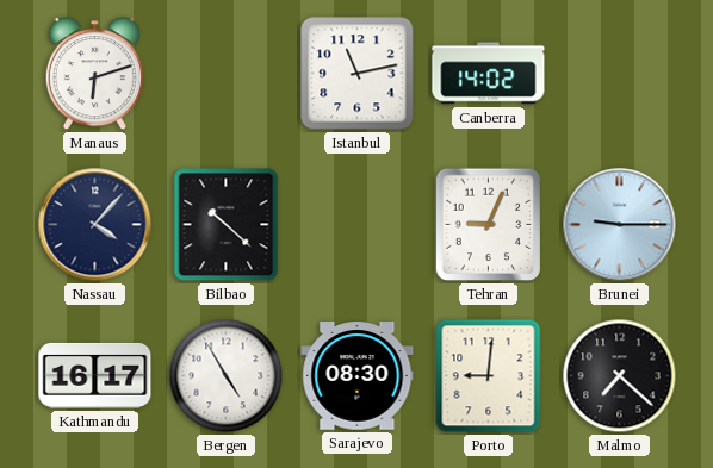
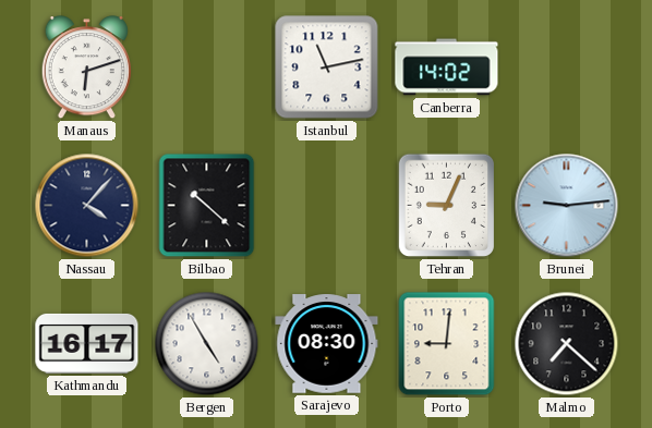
Brunei: 9:15 -> 9:14 (567, 206)
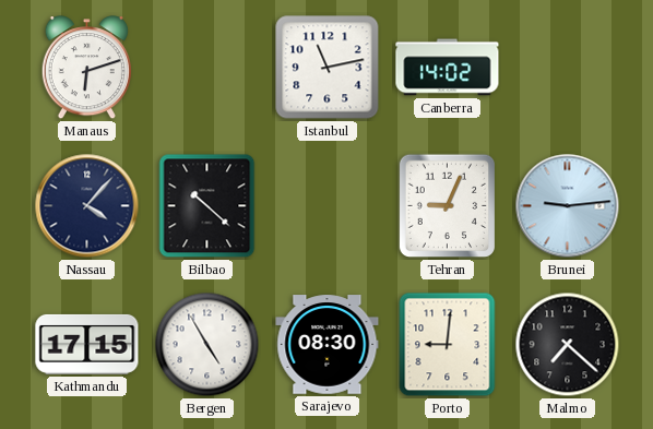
Kathmandu: 16:17 -> 17:15 (87, 344)
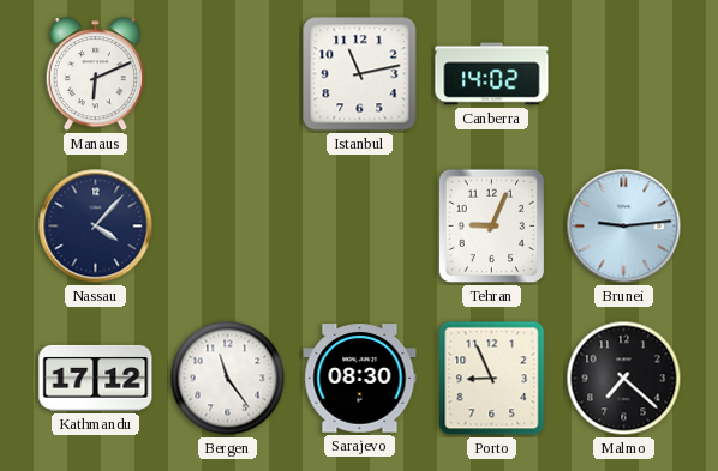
Manaus: 6:12 -> 6:11 (95, 74)
Bilbao: 10:22 -> none (207, 206)
Kathmandu: 17:15 -> 17:12 (96, 378)
Bergen: 4:55 -> 11:24 (228, 379)
Porto: 9:01 -> 8:56 (492, 379)
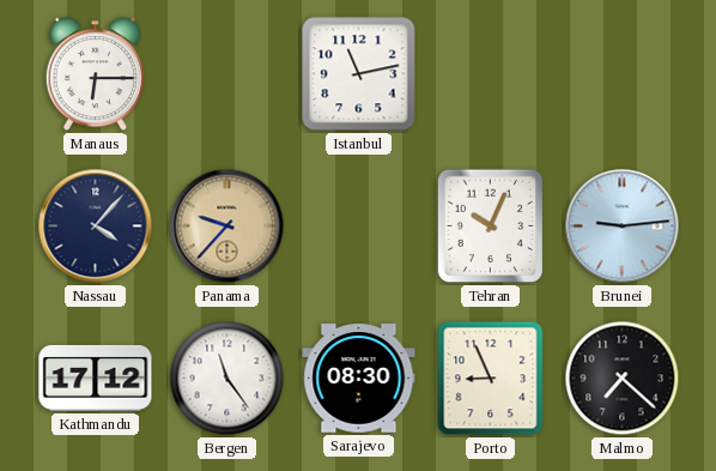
Manaus: 6:11 -> 6:15 (95, 74)
Canberra: 14:02 -> none (492, 74)
Panama: none -> 9:37 (227, 227)
Tehran: 9:04 -> 10:04 (490, 227)
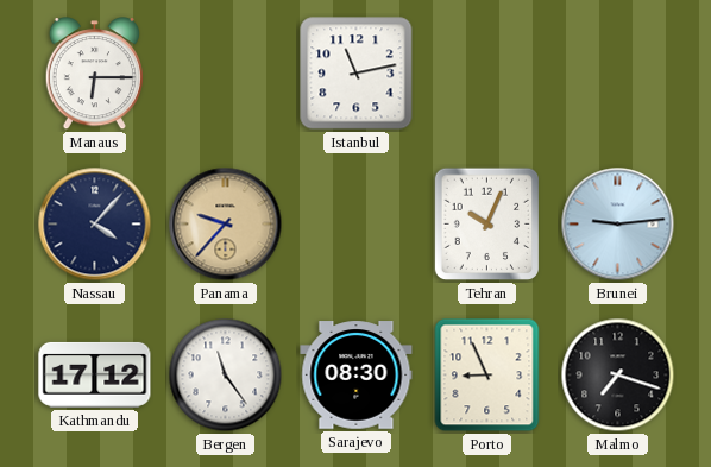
Malmo: 7:22 -> 7:18 (618, 376)
